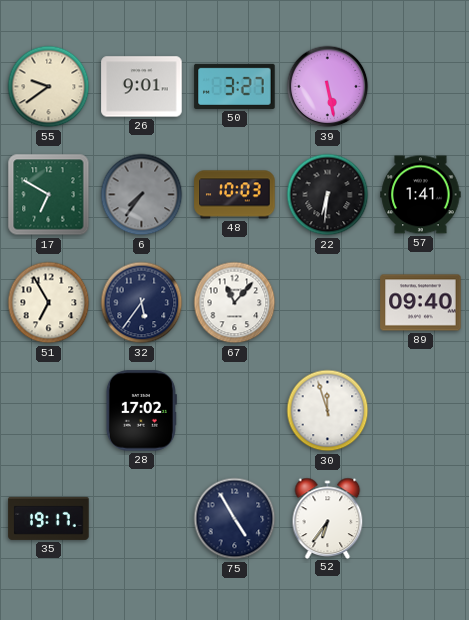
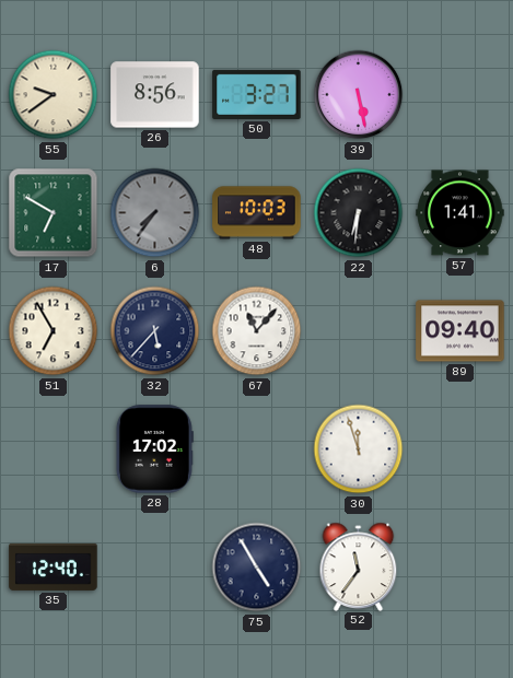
26: 9:01 -> 8:56 (155, 95)
32: 5:36 -> 5:37 (155, 331)
35: 19:17 -> 12:40 (54, 566)
52: 6:36 -> 11:36 (359, 566)
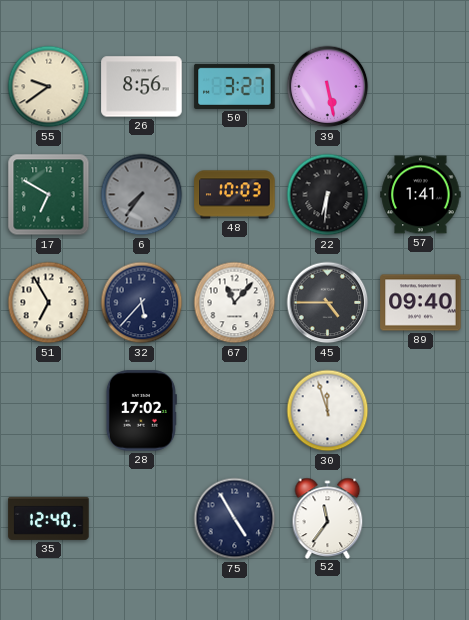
45: none -> 4:45 (328, 303)
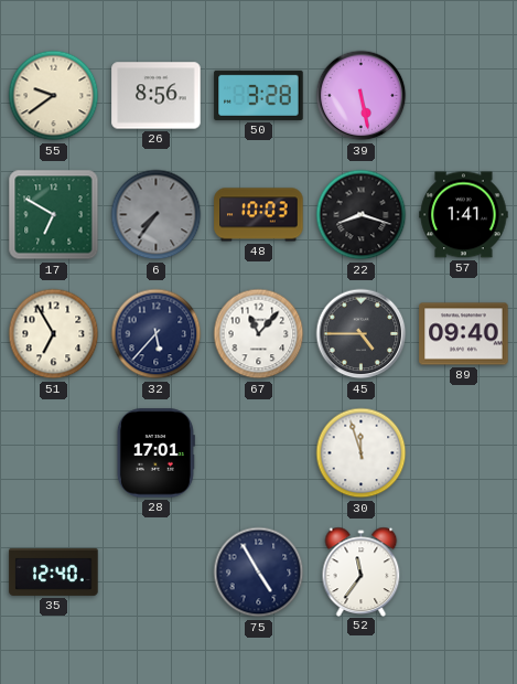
50: 3:27 -> 3:28 (259, 95)
22: 6:31 -> 8:18 (362, 215)
28: 17:02 -> 17:01 (155, 453)
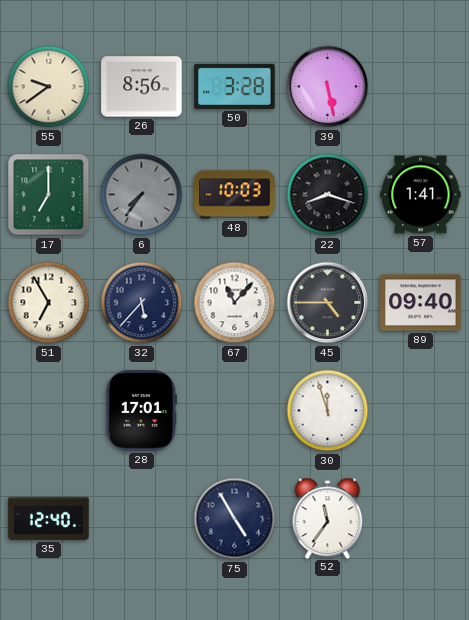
17: 6:50 -> 7:00 (49, 195)
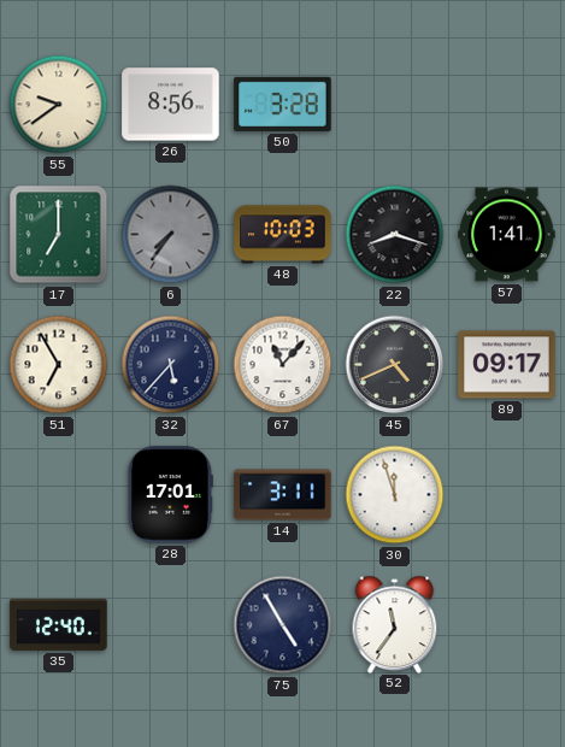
39: 5:28 -> none (328, 87)
45: 4:45 -> 4:41 (395, 365)
89: 09:40 -> 09:17 (507, 365)
14: none -> 3:11 (283, 495)
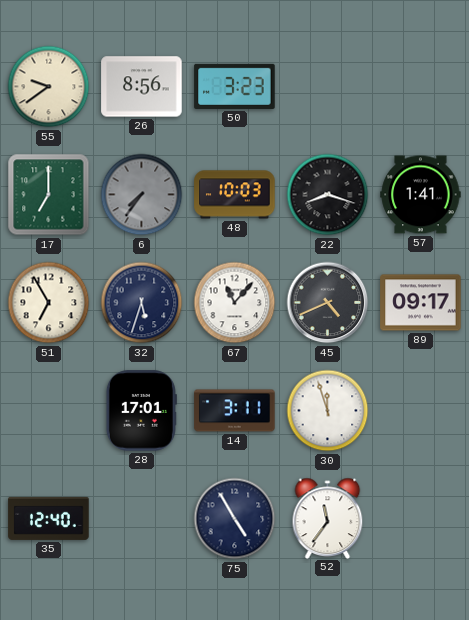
50: 3:28 -> 3:23 (235, 86)
32: 5:37 -> 5:33 (142, 303)
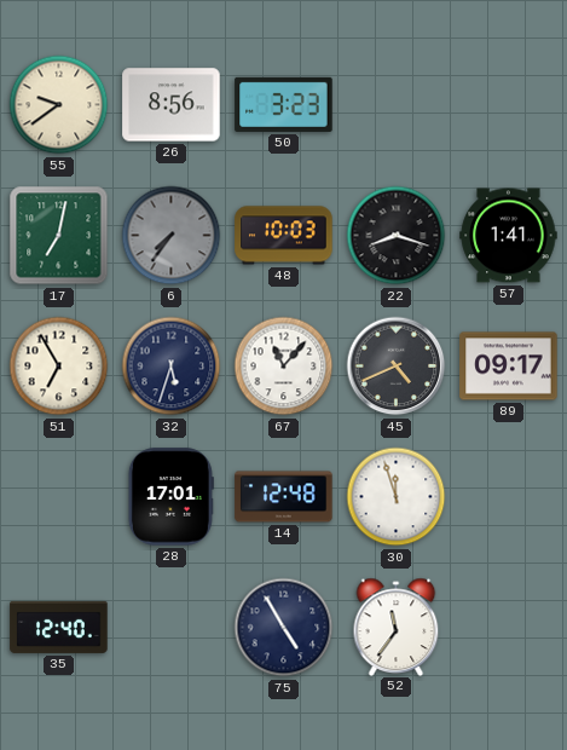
17: 7:00 -> 7:02 (59, 236)
14: 3:11 -> 12:48 (284, 497)
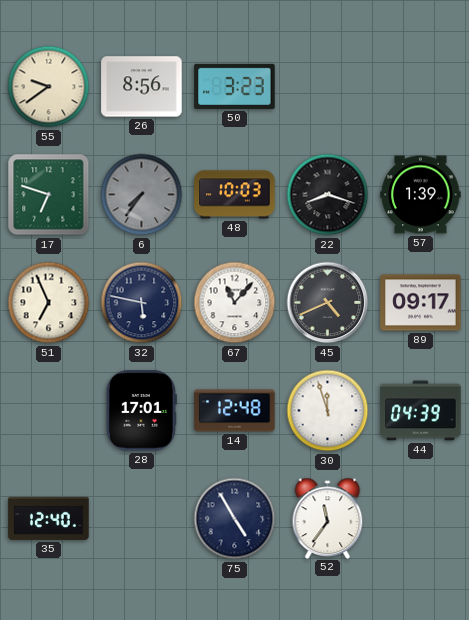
17: 7:02 -> 6:48 (49, 195)
57: 1:41 -> 1:39 (421, 195)
51: 6:55 -> 6:56 (49, 303)
32: 5:33 -> 5:47 (142, 303)
44: none -> 04:39 (421, 411)
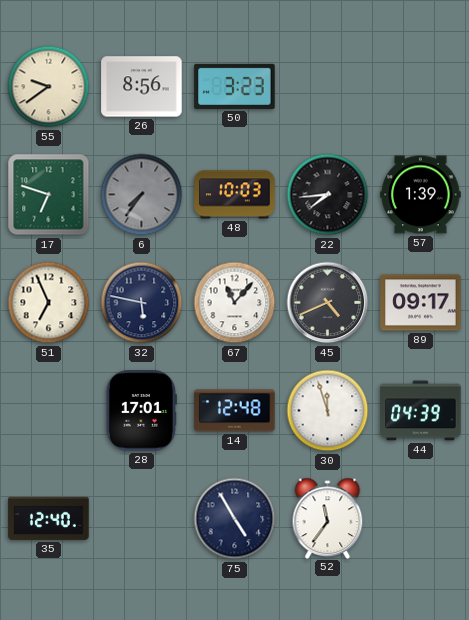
22: 8:18 -> 7:44 (328, 195)
